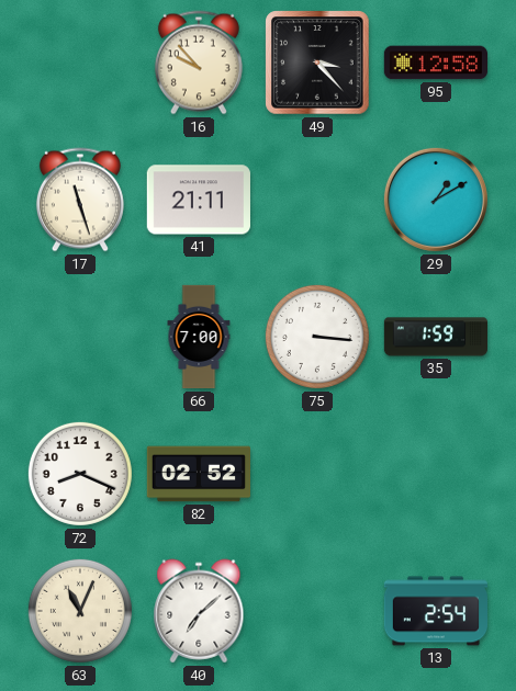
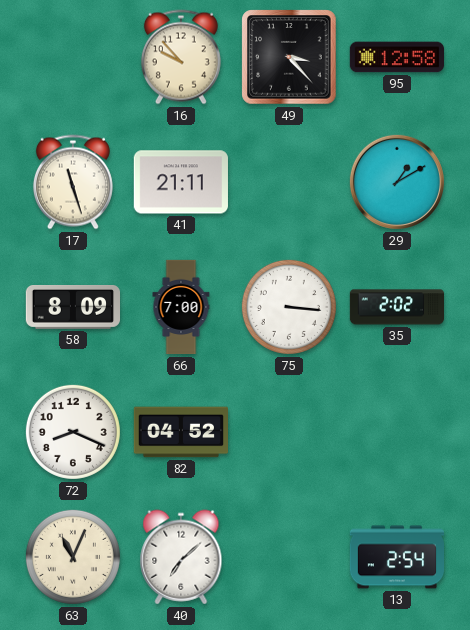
58: none -> 8:09 (72, 308)
35: 1:59 -> 2:02 (396, 307)
82: 02:52 -> 04:52 (180, 432)
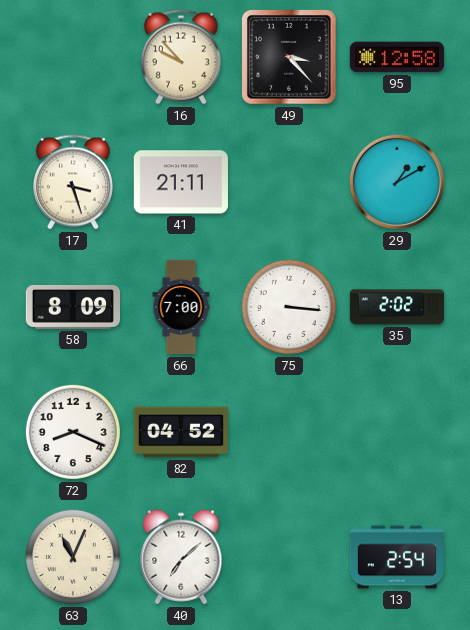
17: 11:27 -> 3:27 (73, 182)
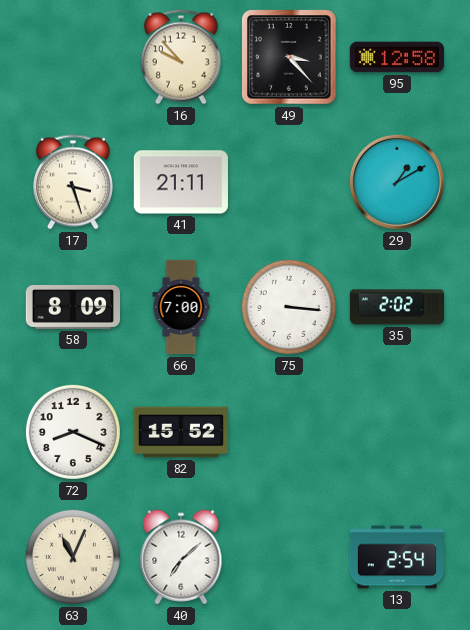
82: 04:52 -> 15:52 (180, 432)
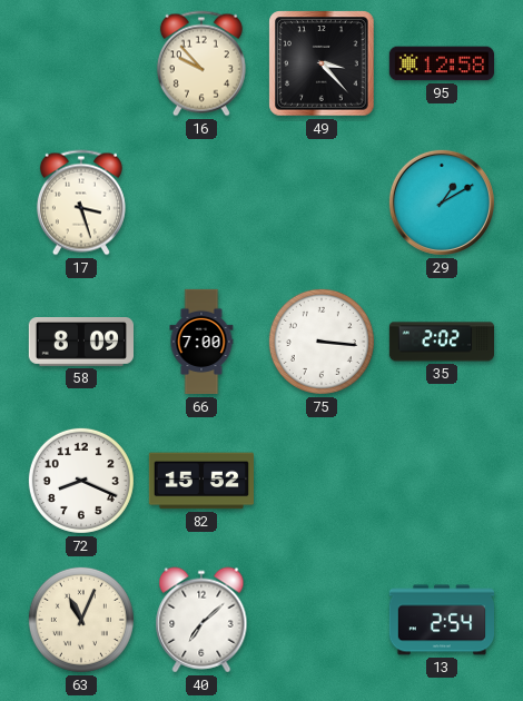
41: 21:11 -> none (181, 182)
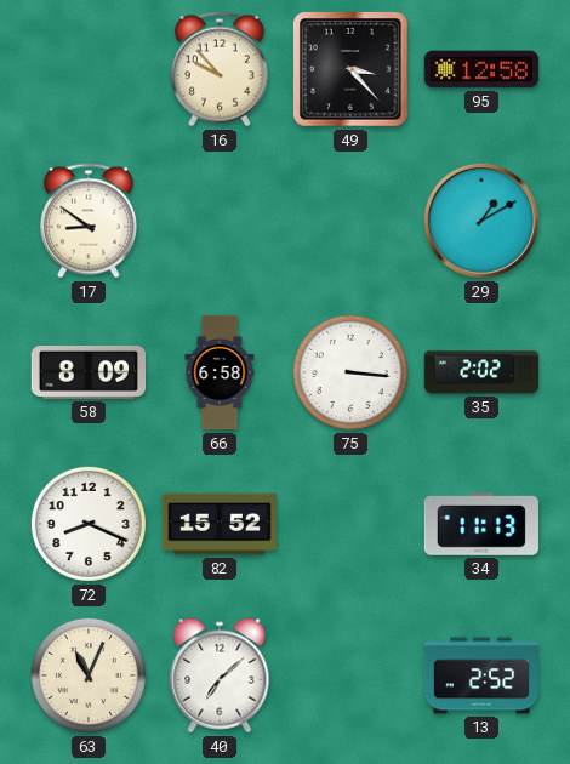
17: 3:27 -> 8:51 (89, 221)
66: 7:00 -> 6:58 (220, 372)
34: none -> 11:13 (481, 524)
13: 2:54 -> 2:52 (480, 675)
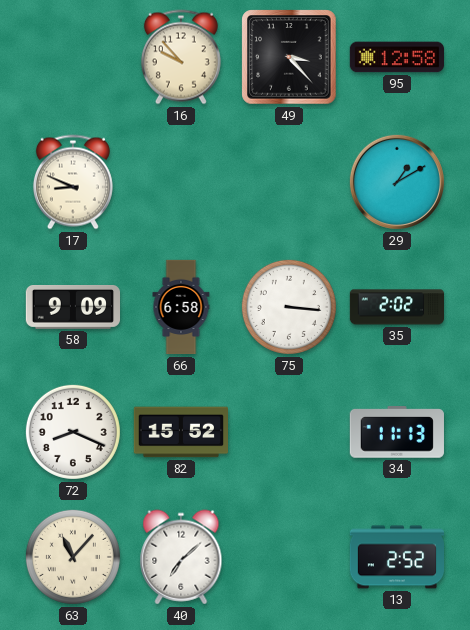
17: 8:51 -> 8:49 (73, 182)
58: 8:09 -> 9:09 (72, 308)
63: 11:04 -> 11:07 (73, 557)
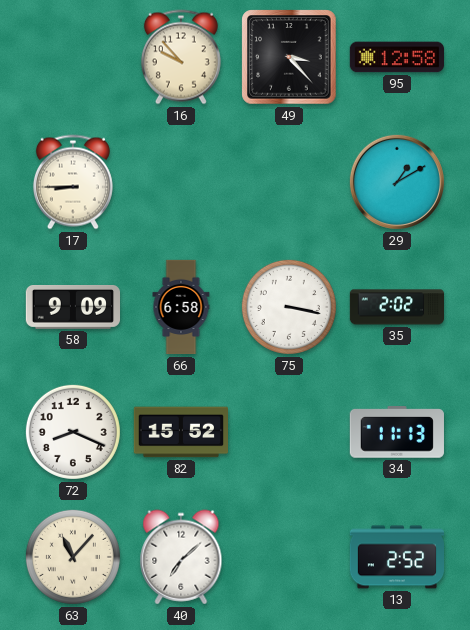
17: 8:49 -> 8:45 (73, 182)
75: 3:16 -> 3:17 (289, 307)
